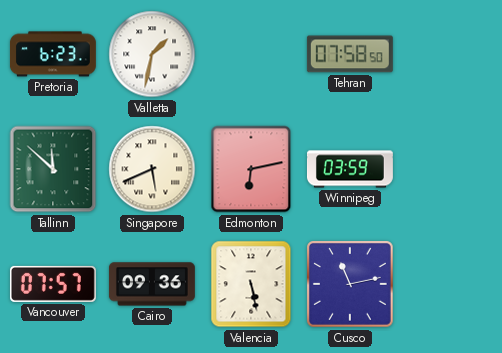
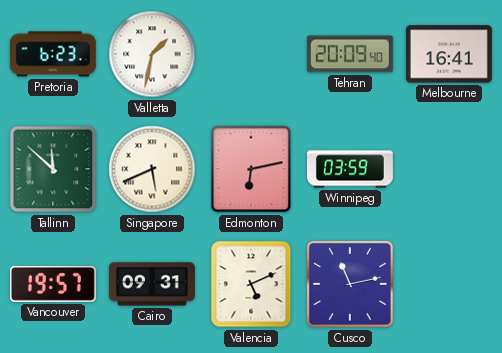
Tehran: 07:58 -> 20:09 (350, 54)
Melbourne: none -> 16:41 (449, 54)
Vancouver: 07:57 -> 19:57 (53, 284)
Cairo: 09:36 -> 09:31 (152, 284)
Valencia: 5:28 -> 5:11 (251, 284)
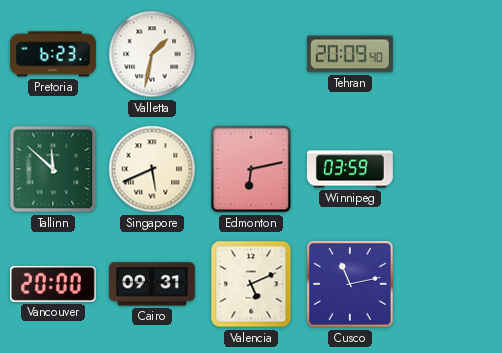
Melbourne: 16:41 -> none (449, 54)
Vancouver: 19:57 -> 20:00 (53, 284)
